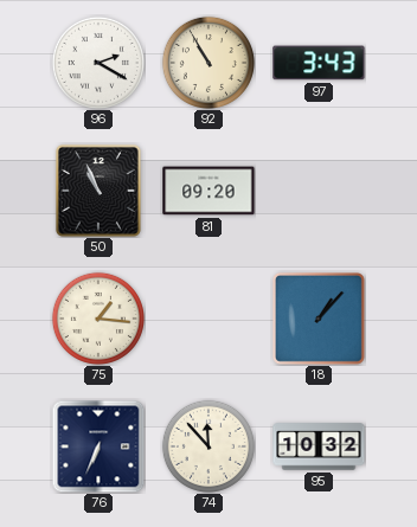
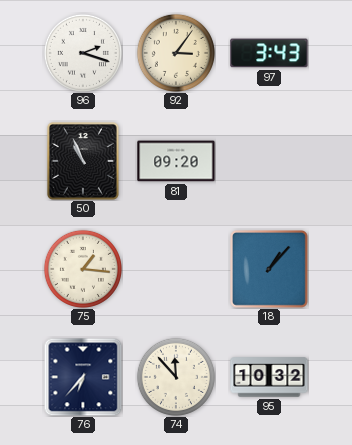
96: 2:20 -> 2:18 (83, 53)
92: 10:55 -> 3:06 (176, 53)
76: 6:34 -> 6:37 (83, 377)
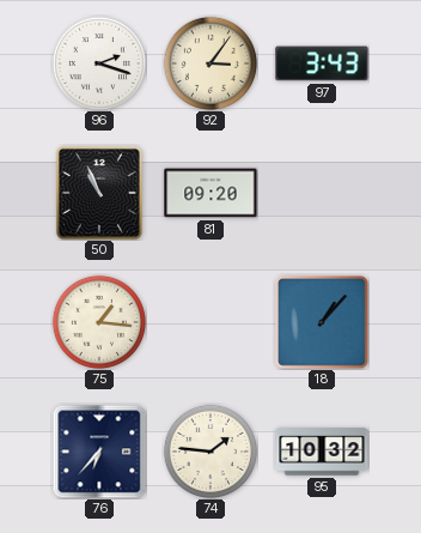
74: 11:53 -> 1:46 (210, 452)
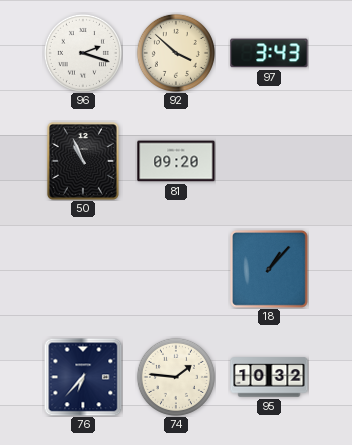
92: 3:06 -> 3:52 (176, 53)
75: 1:16 -> none (99, 322)
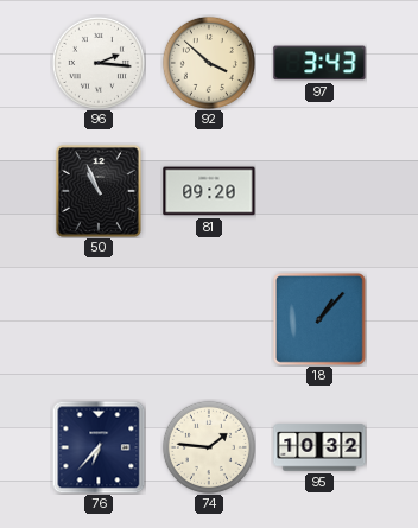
96: 2:18 -> 2:16 (99, 63)
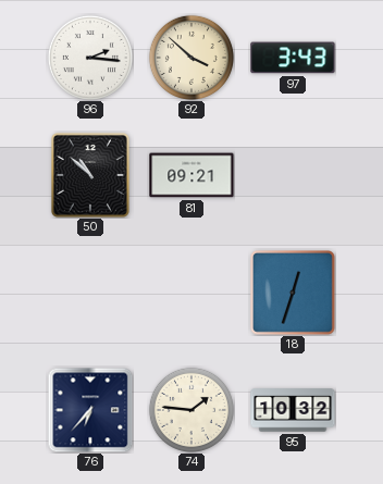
50: 10:56 -> 10:52 (90, 175)
81: 09:20 -> 09:21 (191, 175)
18: 1:07 -> 12:33 (293, 293)
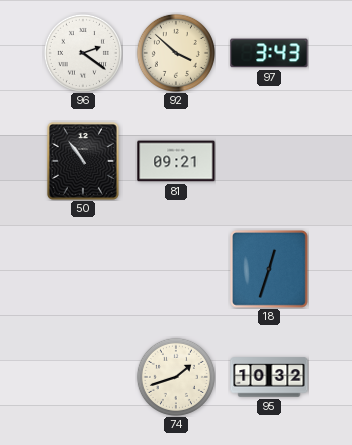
96: 2:16 -> 2:21 (83, 53)
50: 10:52 -> 10:54 (83, 161)
76: 6:37 -> none (90, 410)
74: 1:46 -> 1:42 (176, 377)
